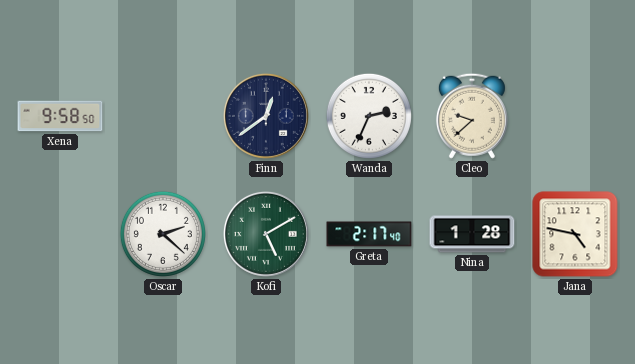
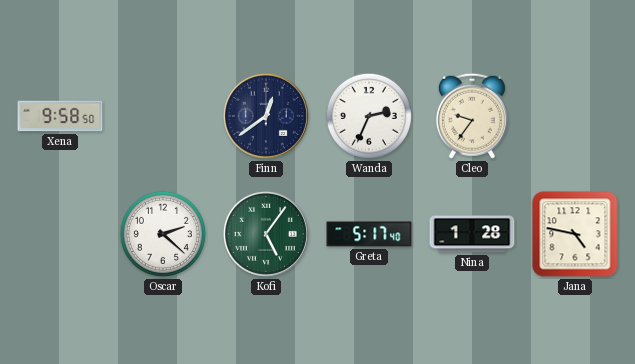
Cleo: 9:38 -> 9:36 (472, 116)
Kofi: 5:10 -> 5:06 (266, 234)
Greta: 2:17 -> 5:17 (369, 234)
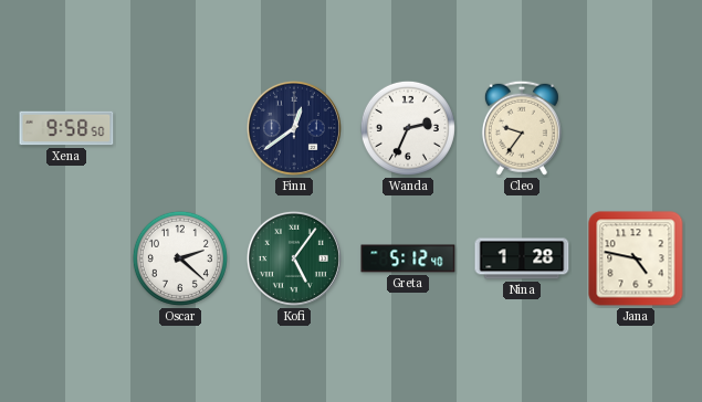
Greta: 5:17 -> 5:12 (408, 258)
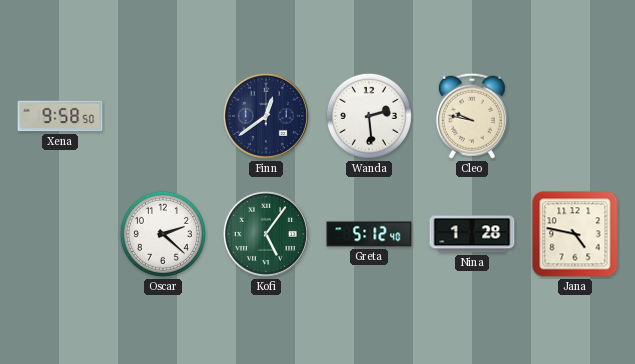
Wanda: 2:34 -> 2:29 (369, 116)
Cleo: 9:36 -> 9:47 (472, 116)
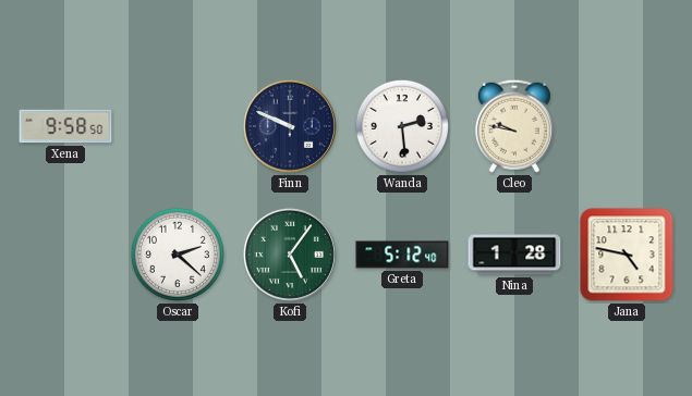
Finn: 12:39 -> 9:49 (290, 126)
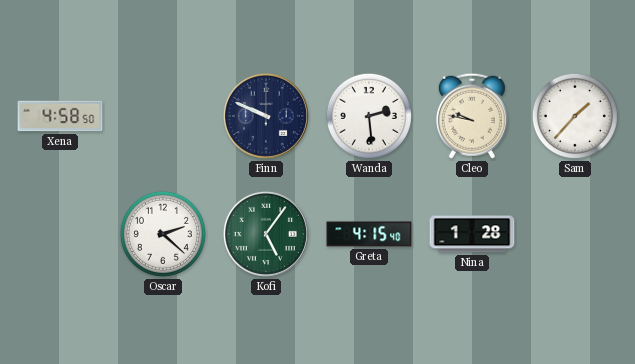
Xena: 9:58 -> 4:58 (60, 116)
Sam: none -> 1:37 (575, 116)
Greta: 5:12 -> 4:15 (369, 234)
Jana: 4:47 -> none (627, 255)
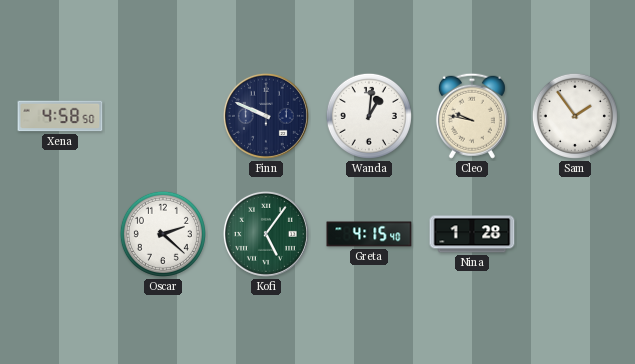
Wanda: 2:29 -> 1:01 (369, 116)
Sam: 1:37 -> 1:54 (575, 116)
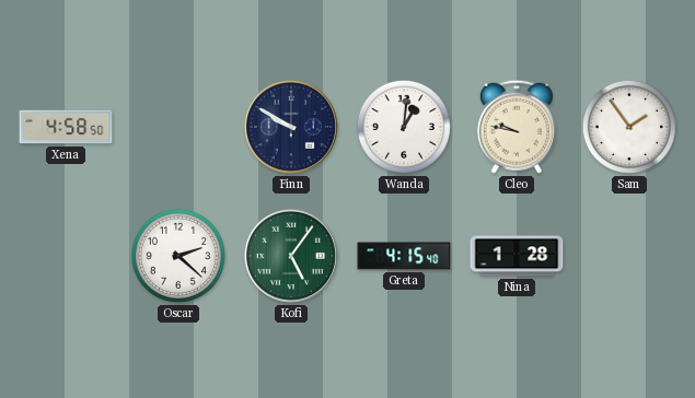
Finn: 9:49 -> 9:50 (291, 127)
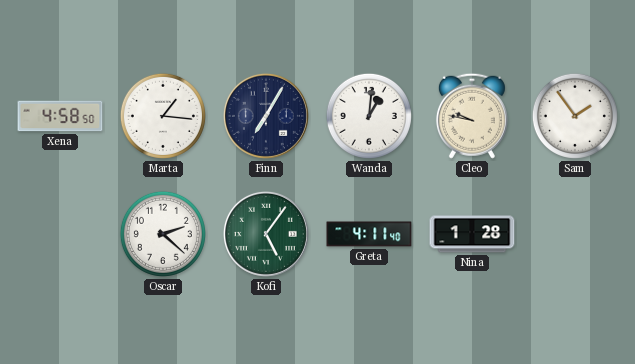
Marta: none -> 1:16 (163, 116)
Finn: 9:50 -> 7:05 (266, 116)
Greta: 4:15 -> 4:11 (369, 234)
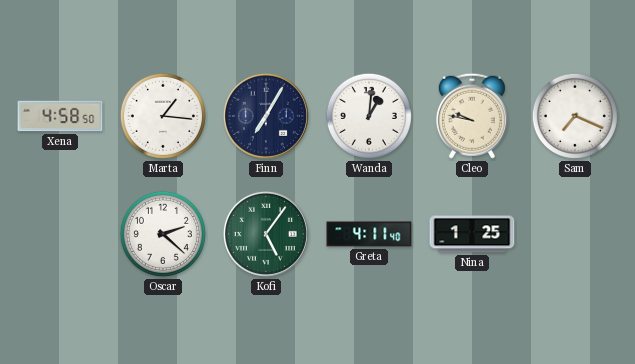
Sam: 1:54 -> 7:19 (575, 116)
Nina: 1:28 -> 1:25 (472, 234)
